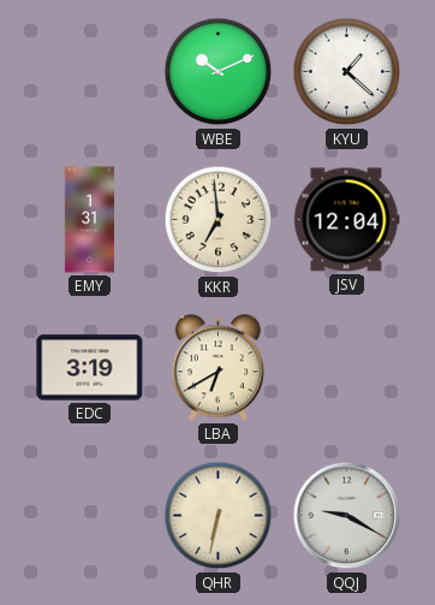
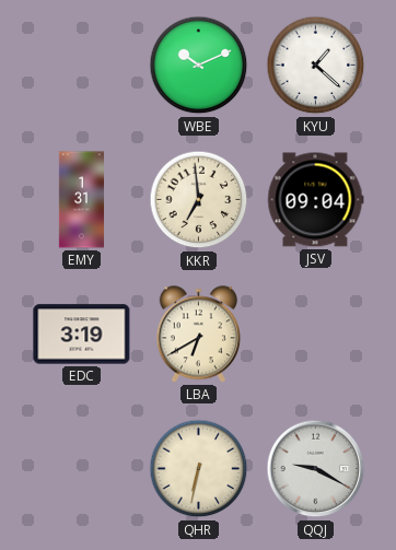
JSV: 12:04 -> 09:04 (315, 200)
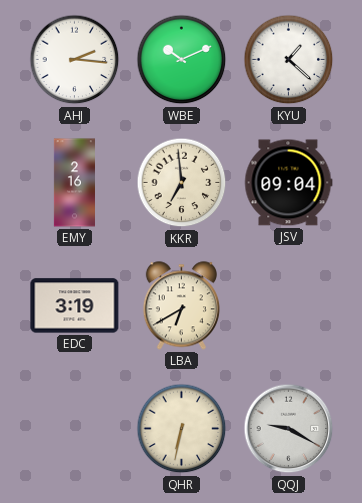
AHJ: none -> 2:16 (75, 60)
EMY: 1:31 -> 2:16 (74, 183)
